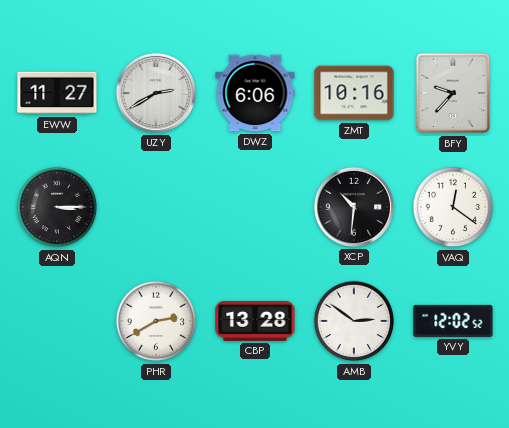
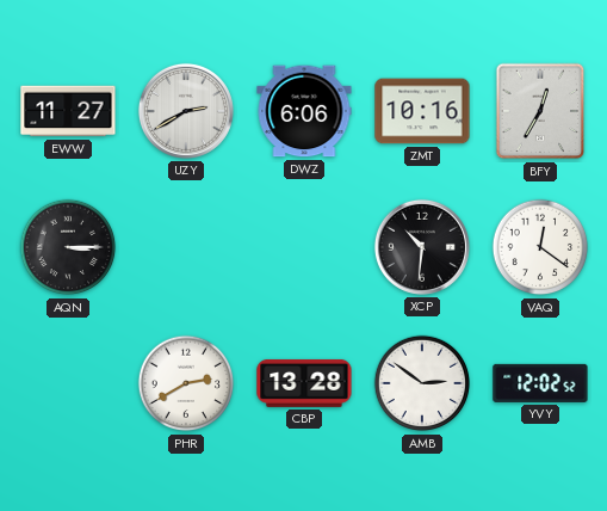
BFY: 9:37 -> 12:35 (540, 111)
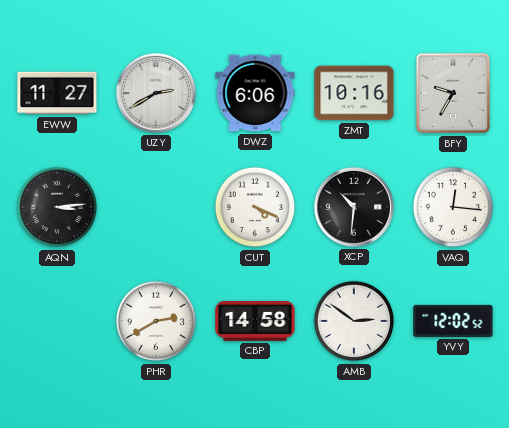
BFY: 12:35 -> 9:35 (453, 93)
AQN: 3:15 -> 3:14 (57, 207)
CUT: none -> 4:19 (255, 207)
VAQ: 12:21 -> 12:16 (453, 207)
CBP: 13:28 -> 14:58 (255, 321)
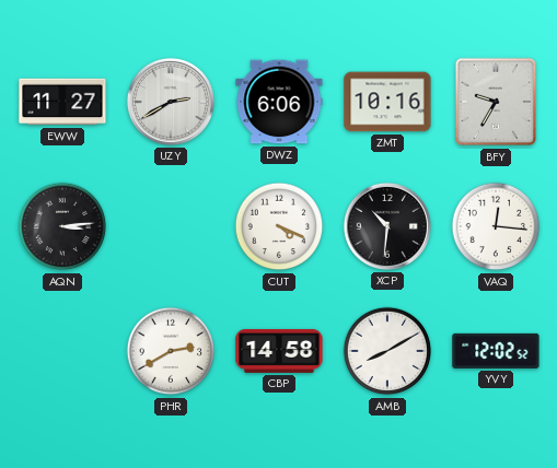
AMB: 2:51 -> 8:10 (387, 351)
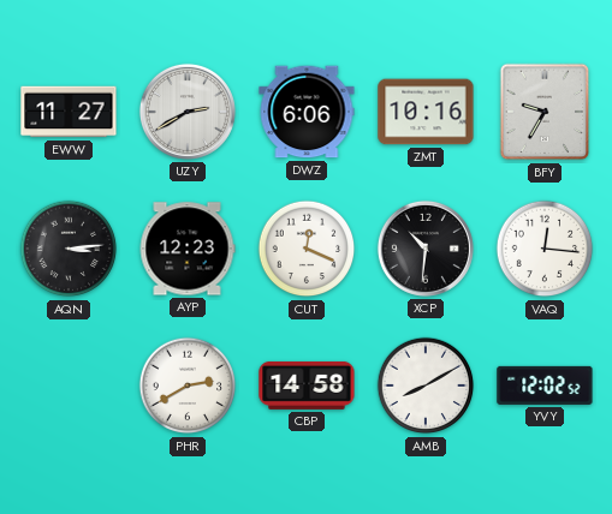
AYP: none -> 12:23 (188, 249)
CUT: 4:19 -> 12:19 (307, 249)
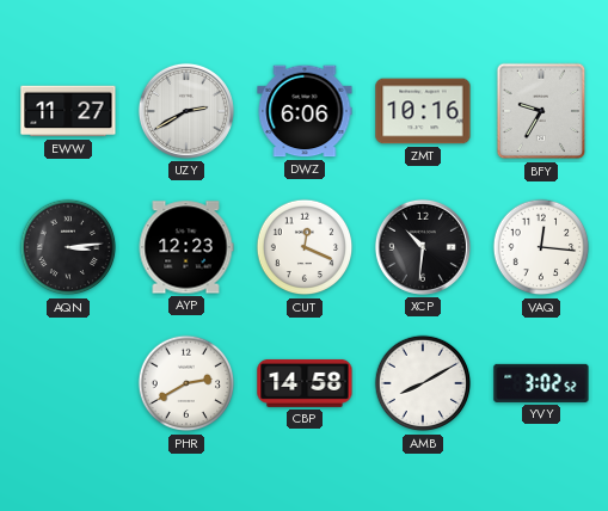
YVY: 12:02 -> 3:02 (541, 383)
